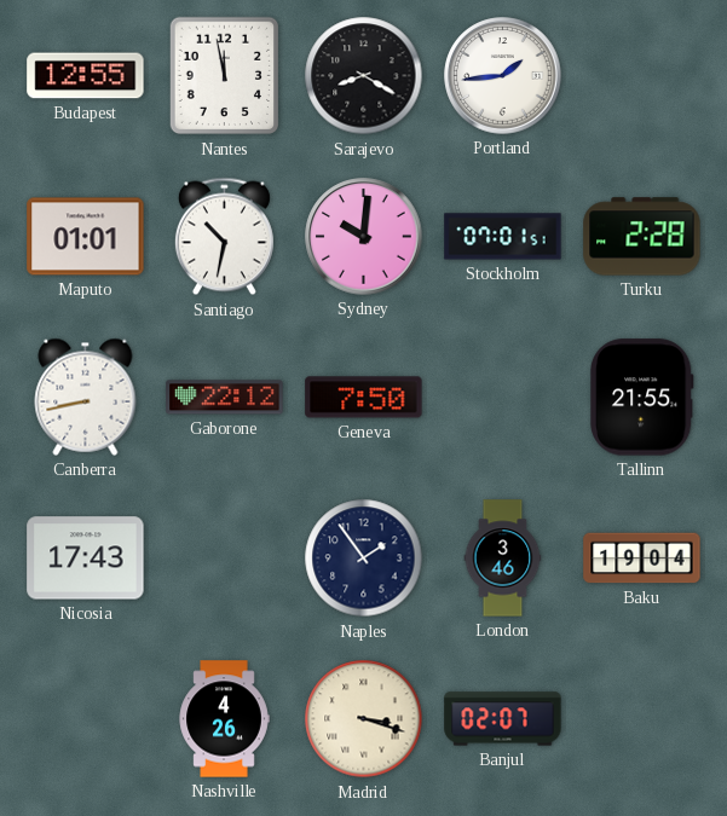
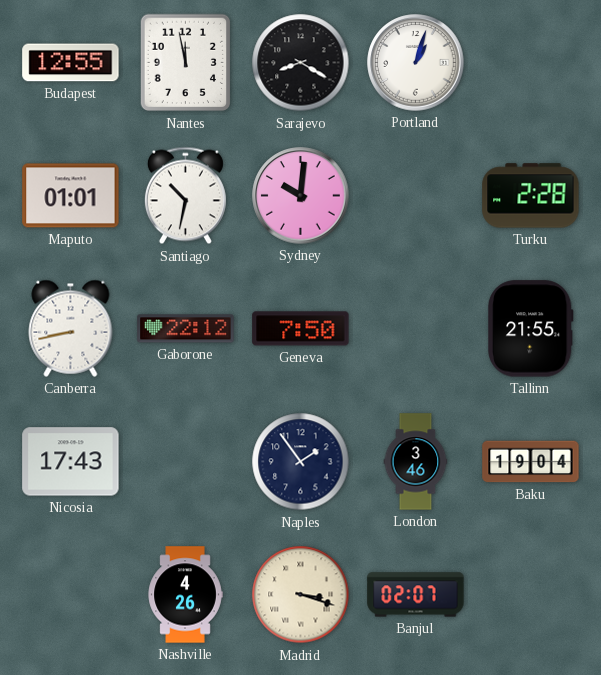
Portland: 1:44 -> 1:03 (416, 63)
Stockholm: 07:01 -> none (503, 237)
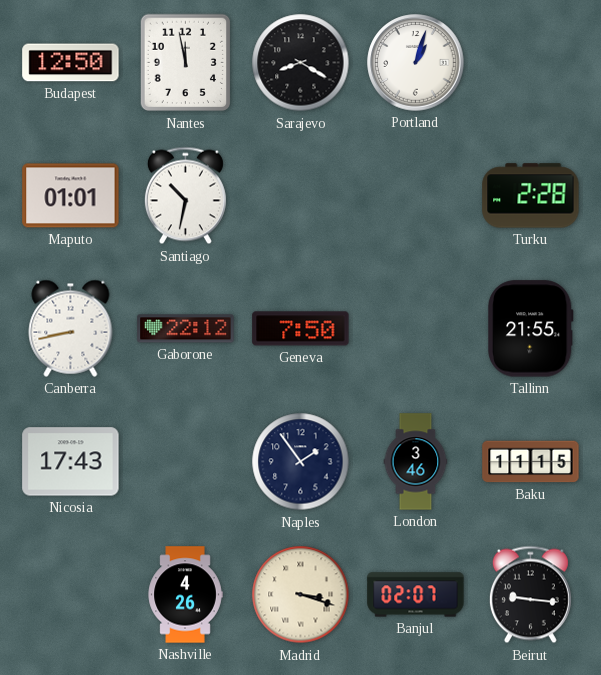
Budapest: 12:55 -> 12:50 (71, 63)
Sydney: 10:01 -> none (301, 196)
Baku: 19:04 -> 11:15 (531, 462)
Beirut: none -> 9:16 (530, 595)
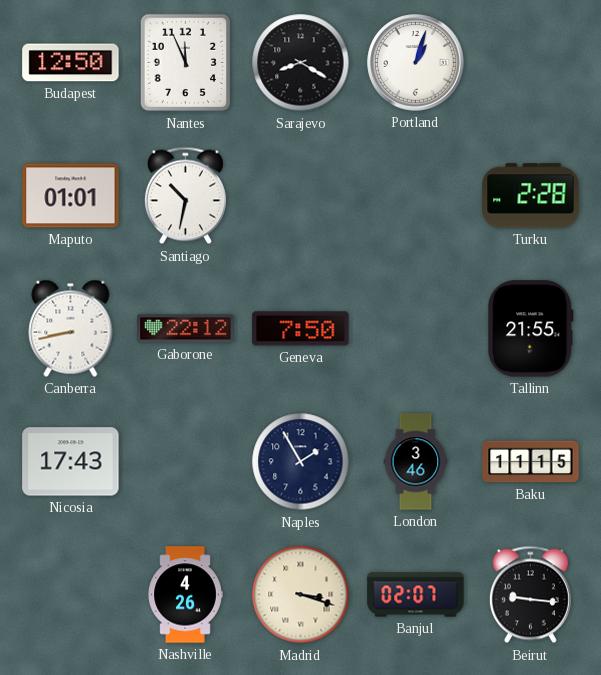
Nantes: 11:58 -> 11:56 (185, 63)
Naples: 1:54 -> 1:55 (301, 462)
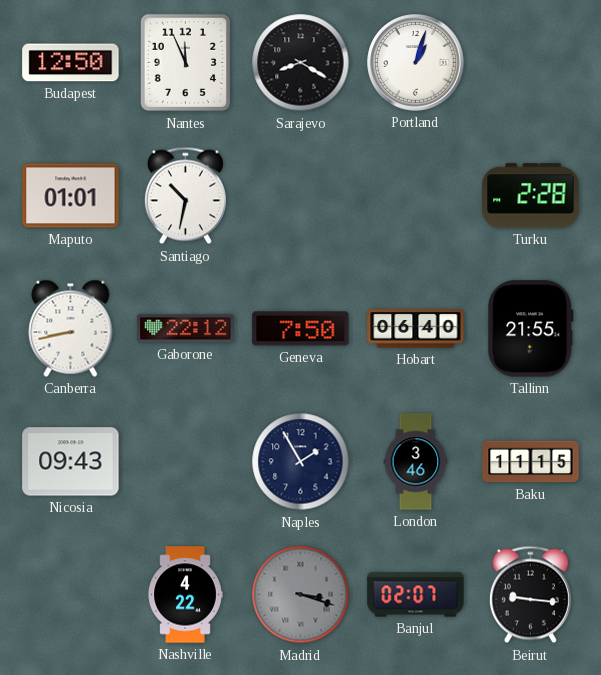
Hobart: none -> 06:40 (416, 329)
Nicosia: 17:43 -> 09:43 (71, 462)
Nashville: 4:26 -> 4:22 (185, 595)
Madrid dial: cream -> grey (301, 595)
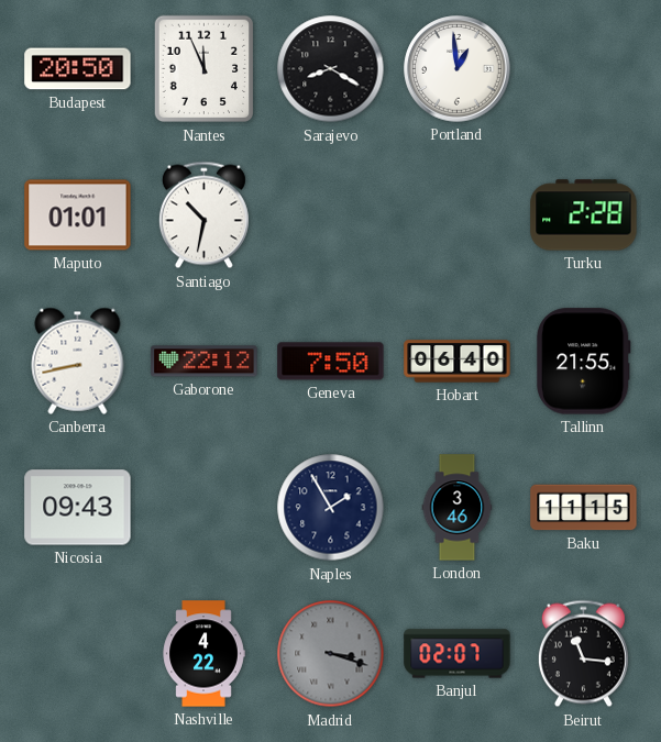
Budapest: 12:50 -> 20:50 (78, 69)
Portland: 1:03 -> 12:59 (458, 69)
Beirut: 9:16 -> 11:16 (583, 654)
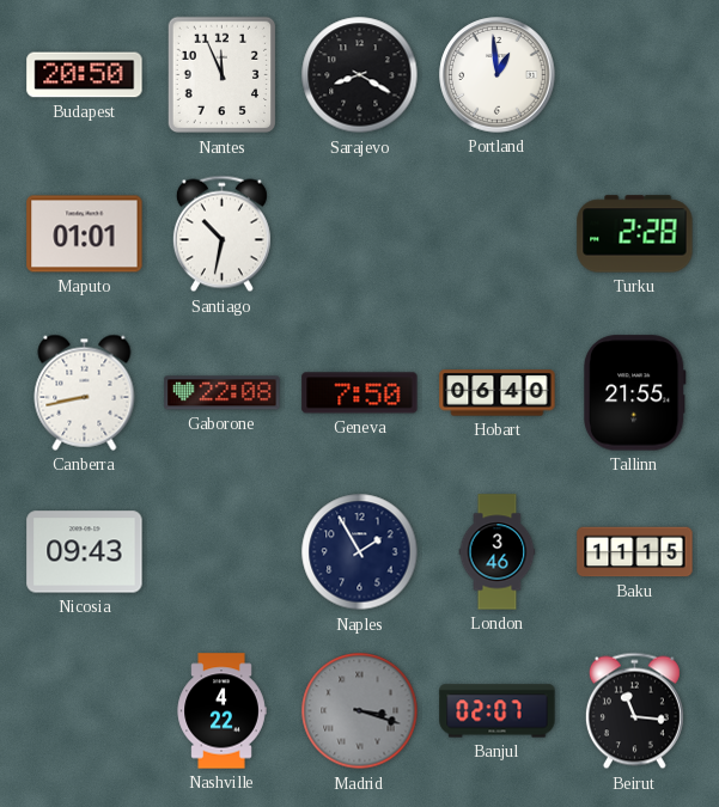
Gaborone: 22:12 -> 22:08 (223, 393)
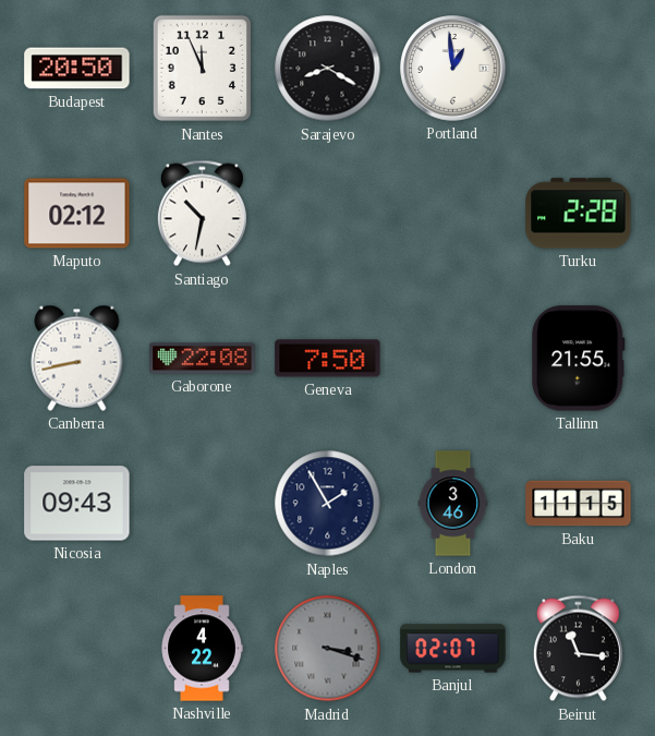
Maputo: 01:01 -> 02:12 (77, 214)
Hobart: 06:40 -> none (498, 393)
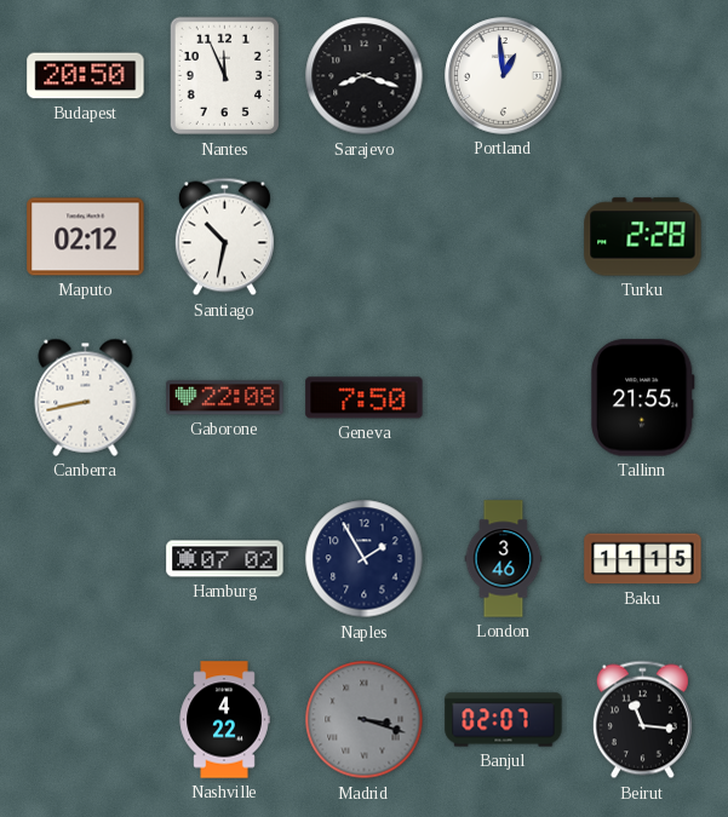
Sarajevo: 8:20 -> 8:18 (365, 76)
Nicosia: 09:43 -> none (77, 504)
Hamburg: none -> 07:02 (225, 559)
